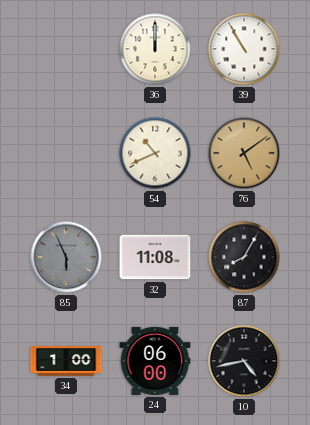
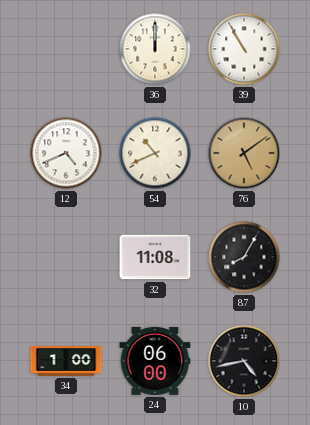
12: none -> 4:41 (66, 153)
85: 5:56 -> none (66, 257)
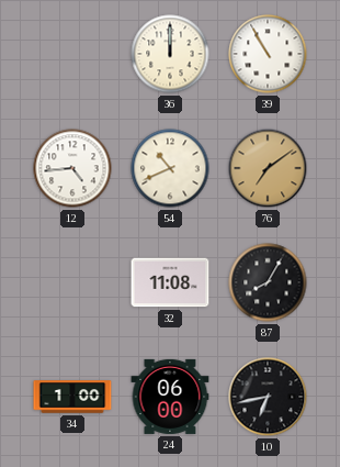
12: 4:41 -> 4:44 (72, 168)
76: 5:09 -> 7:09 (268, 168)
10: 4:43 -> 6:43 (268, 397)
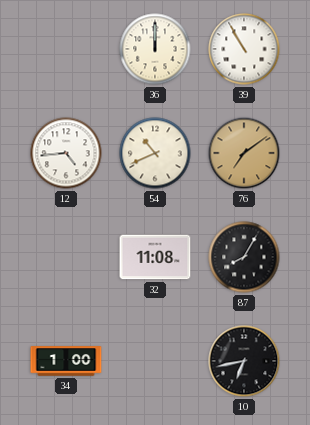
24: 06:00 -> none (170, 397)
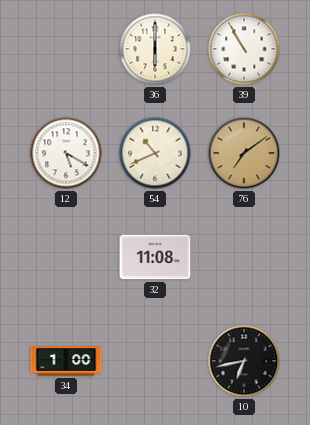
36: 12:00 -> 6:00 (155, 49)
12: 4:44 -> 5:20 (66, 153)
87: 8:05 -> none (244, 257)
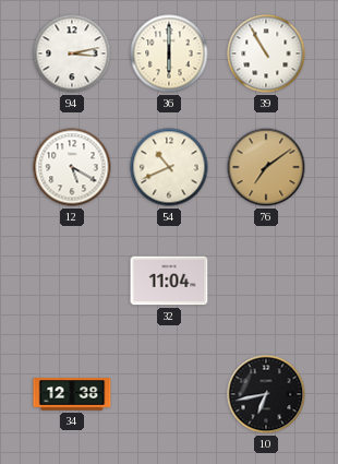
94: none -> 3:13 (72, 53)
32: 11:08 -> 11:04 (169, 281)
34: 1:00 -> 12:38 (72, 394)
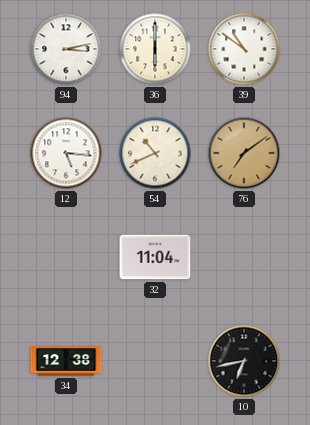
39: 10:55 -> 10:51 (244, 49)
12: 5:20 -> 5:16 (66, 153)
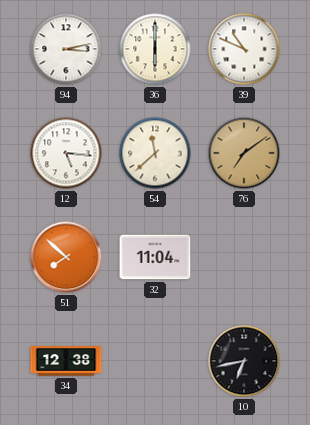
39: 10:51 -> 10:49 (244, 49)
54: 10:41 -> 11:38 (155, 153)
51: none -> 7:52 (66, 257)
